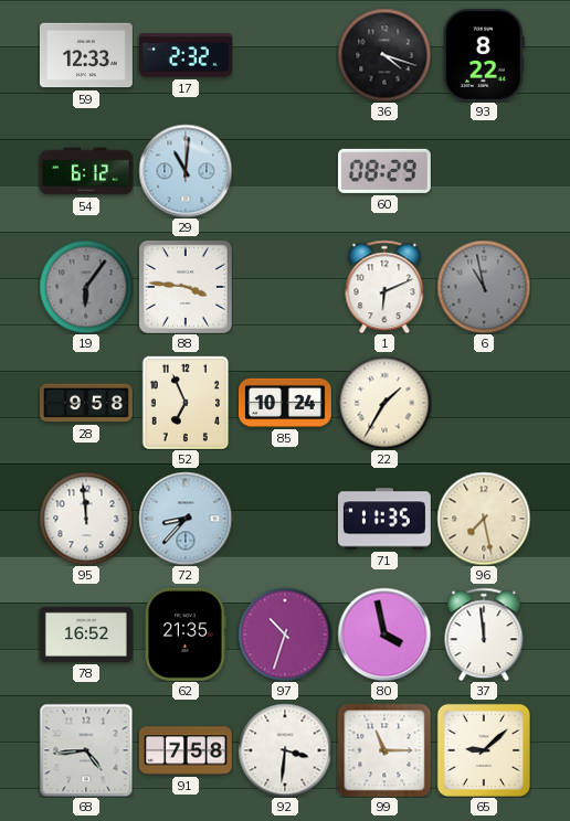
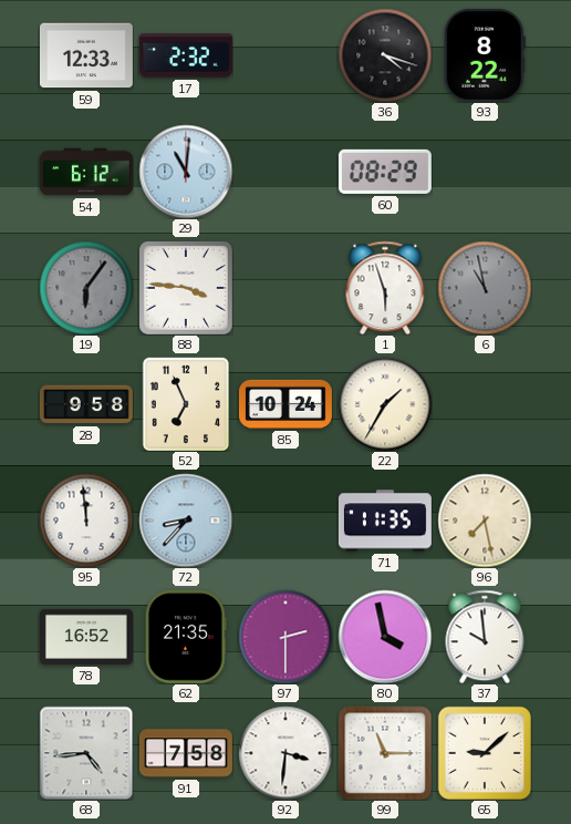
1: 6:11 -> 5:57 (385, 288)
97: 10:33 -> 2:30 (285, 637)
37: 11:59 -> 9:59 (485, 637)
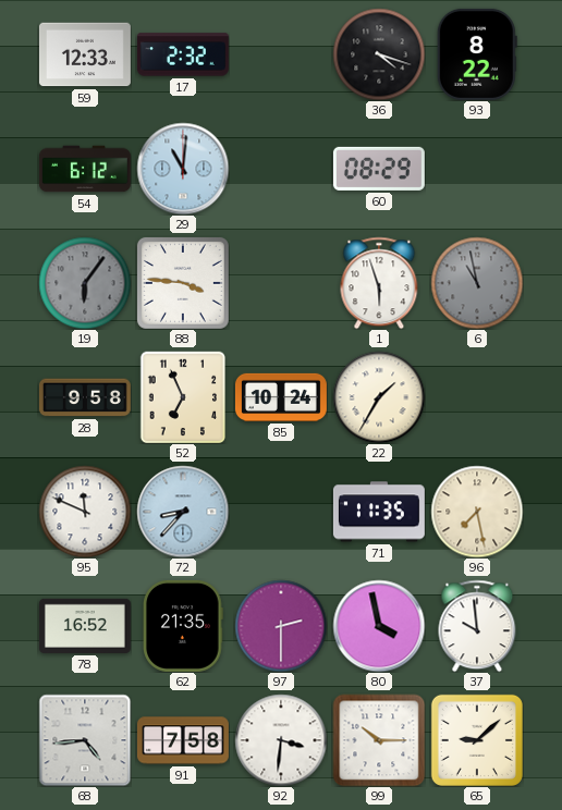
95: 11:59 -> 11:49 (85, 512)
99: 11:15 -> 10:15 (379, 740)
